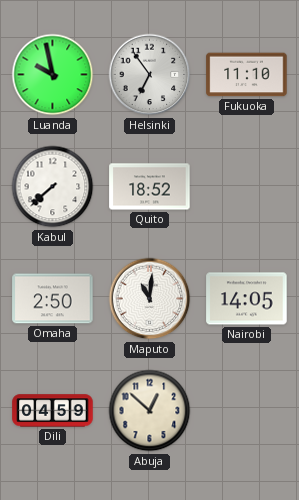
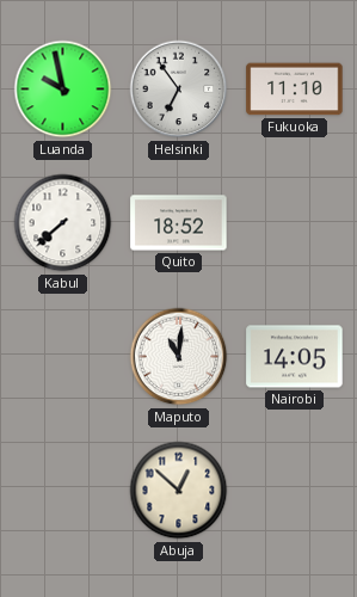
Omaha: 2:50 -> none (53, 299)
Dili: 04:59 -> none (53, 411)
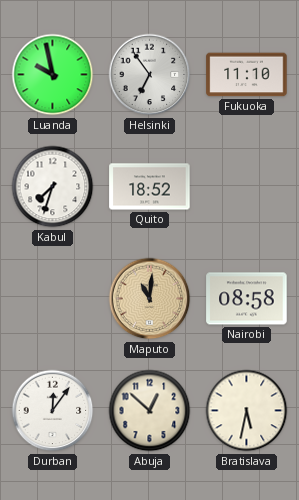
Kabul: 7:38 -> 7:33 (53, 187)
Maputo dial: white -> champagne (150, 299)
Nairobi: 14:05 -> 08:58 (247, 299)
Durban: none -> 12:06 (53, 411)
Bratislava: none -> 5:32 (247, 411)
